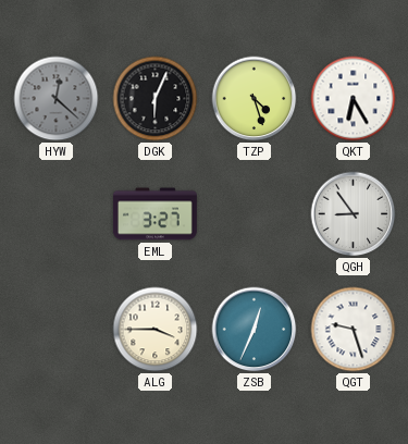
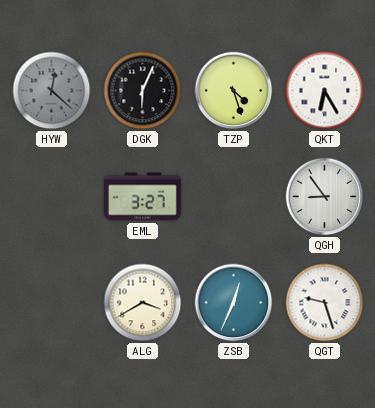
ALG: 3:45 -> 3:40 (143, 303)
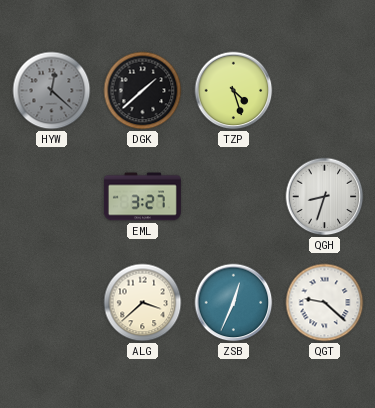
DGK: 6:04 -> 1:38 (143, 91)
QKT: 6:25 -> none (325, 91)
QGH: 8:54 -> 8:33 (325, 197)
ALG: 3:40 -> 3:38 (143, 303)
QGT: 9:27 -> 9:22 (325, 303)
